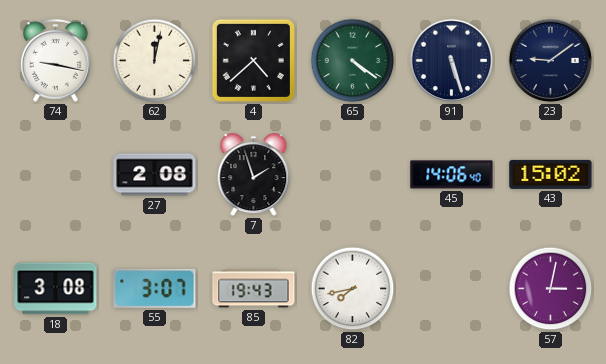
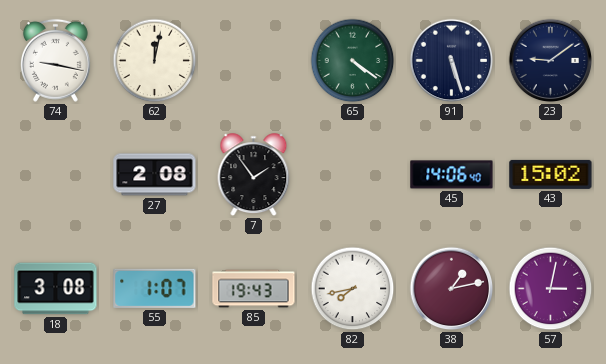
4: 4:38 -> none (253, 60)
7: 1:57 -> 1:54 (254, 175)
55: 3:07 -> 1:07 (155, 288)
38: none -> 1:13 (452, 289)
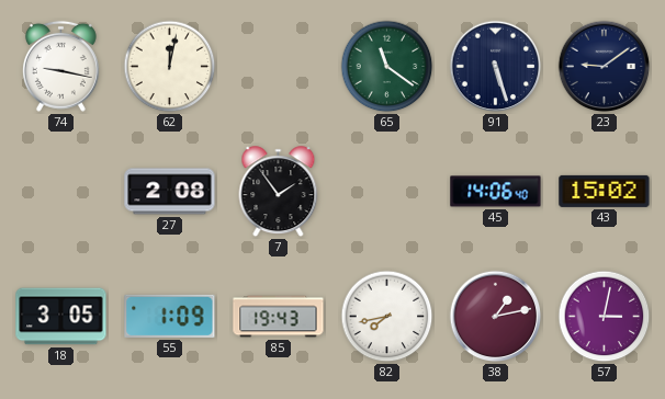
65: 4:21 -> 11:21 (387, 67)
18: 3:08 -> 3:05 (61, 317)
55: 1:07 -> 1:09 (170, 316)
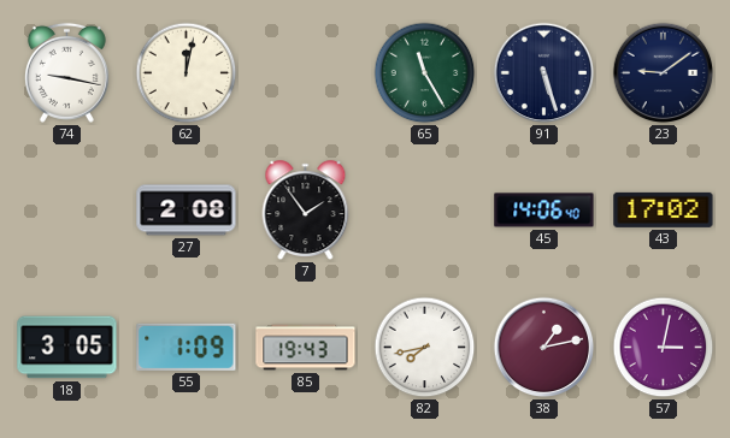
65: 11:21 -> 11:25 (425, 73)
43: 15:02 -> 17:02 (664, 209)
